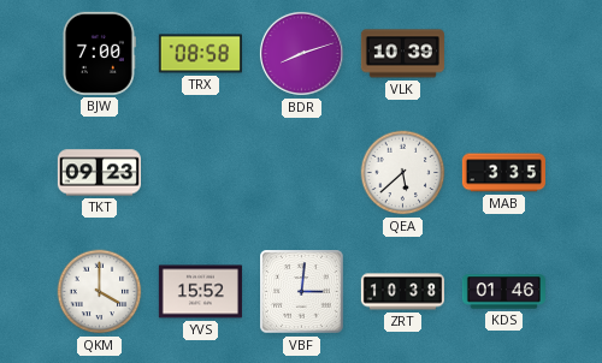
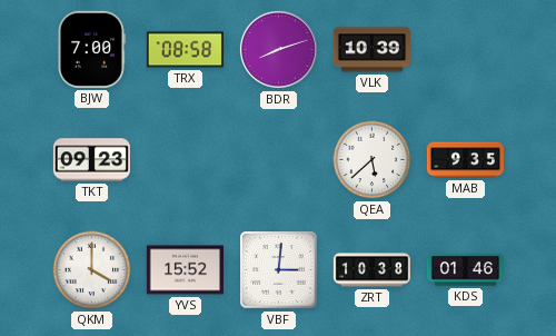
MAB: 3:35 -> 9:35 (465, 160)
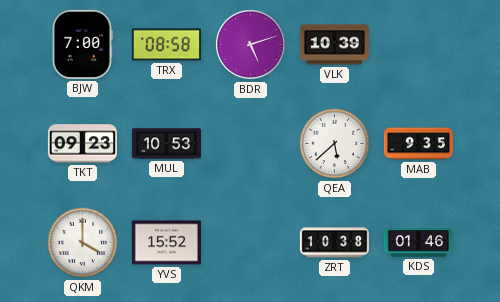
BDR: 8:12 -> 5:12 (250, 44)
MUL: none -> 10:53 (166, 144)
VBF: 3:01 -> none (279, 270)
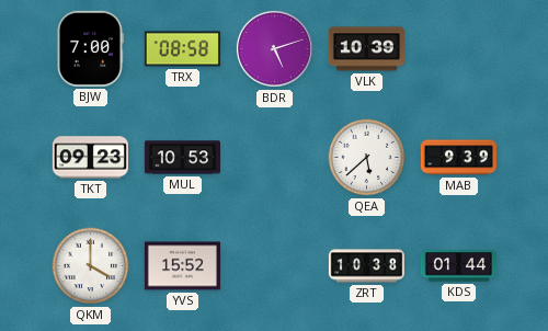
MAB: 9:35 -> 9:39 (458, 158)
KDS: 01:46 -> 01:44 (458, 266)
